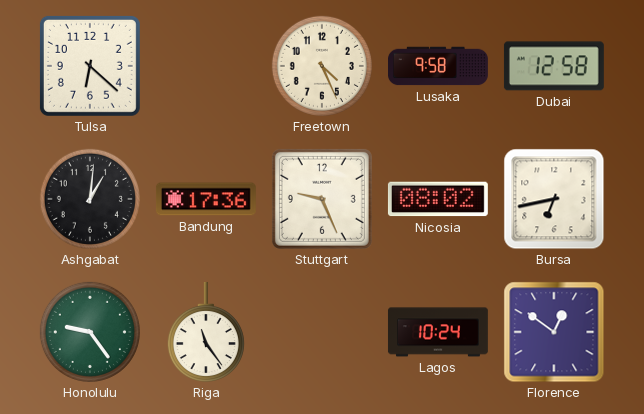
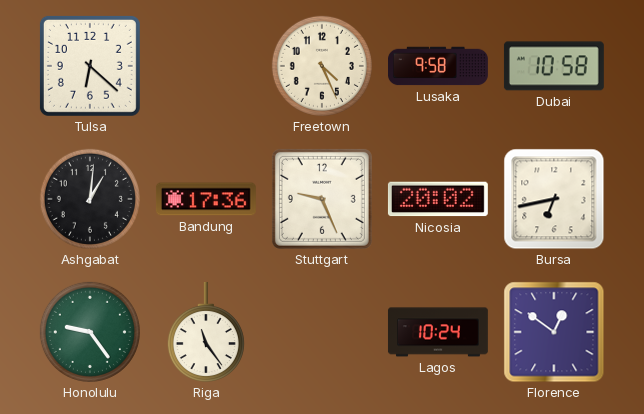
Dubai: 12:58 -> 10:58 (554, 66)
Nicosia: 08:02 -> 20:02 (438, 199)
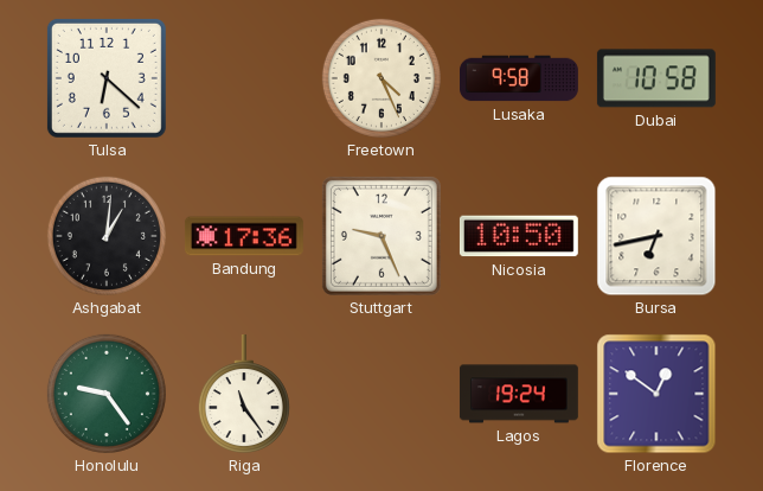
Nicosia: 20:02 -> 10:50 (519, 236)
Lagos: 10:24 -> 19:24 (519, 394)
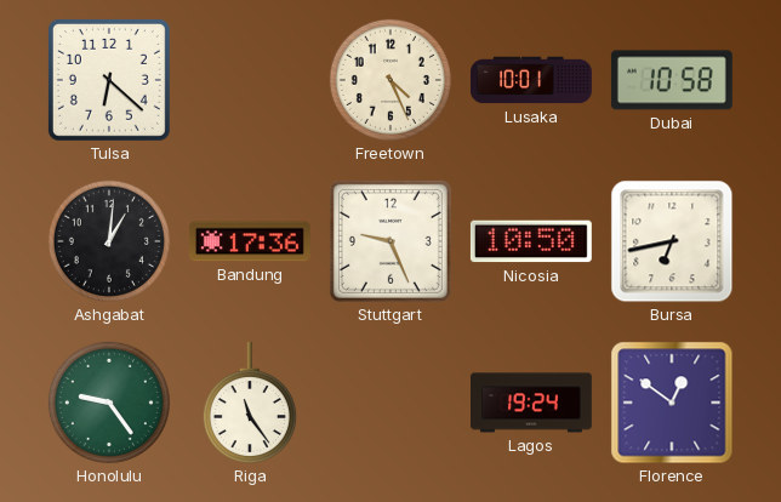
Lusaka: 9:58 -> 10:01 (532, 80)
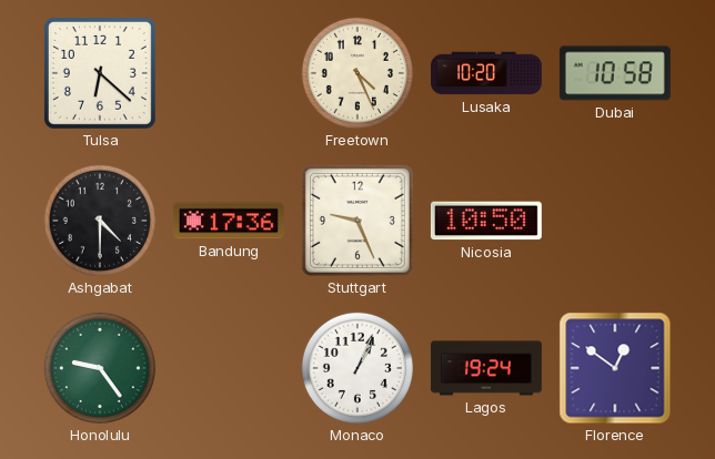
Lusaka: 10:01 -> 10:20 (487, 73)
Ashgabat: 1:01 -> 4:30 (100, 221)
Bursa: 6:43 -> none (672, 241)
Riga: 11:24 -> none (250, 403)
Monaco: none -> 1:04 (357, 368)
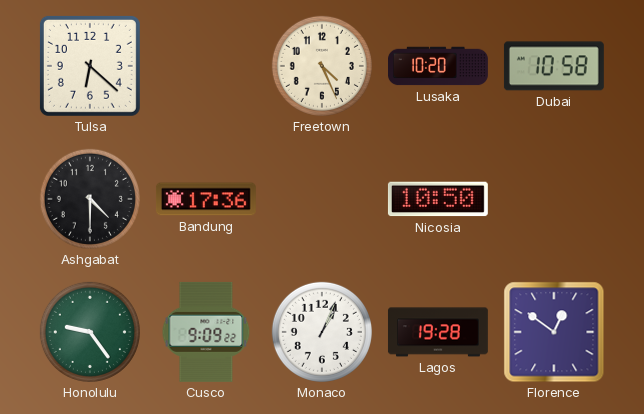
Stuttgart: 9:26 -> none (357, 221)
Cusco: none -> 9:09 (206, 332)
Lagos: 19:24 -> 19:28 (438, 332)
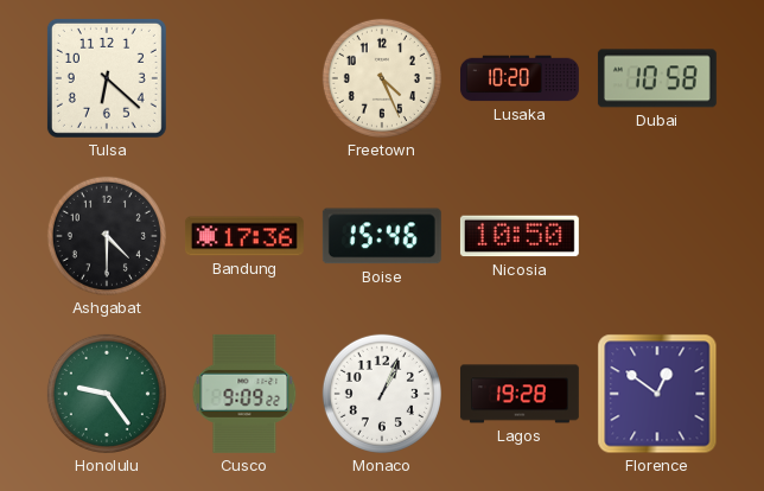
Boise: none -> 15:46 (382, 236)
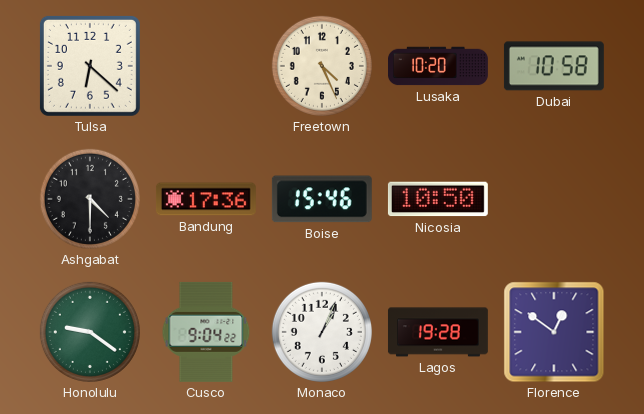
Honolulu: 9:24 -> 9:21 (90, 332)
Cusco: 9:09 -> 9:04 (206, 332)
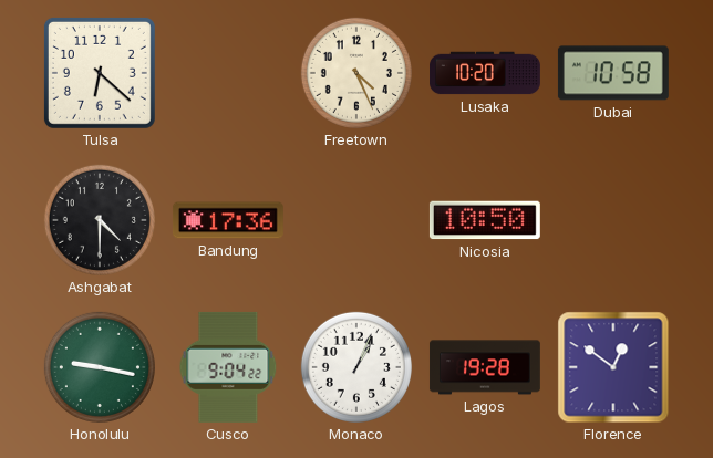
Boise: 15:46 -> none (322, 199)
Honolulu: 9:21 -> 9:17 (100, 367)
